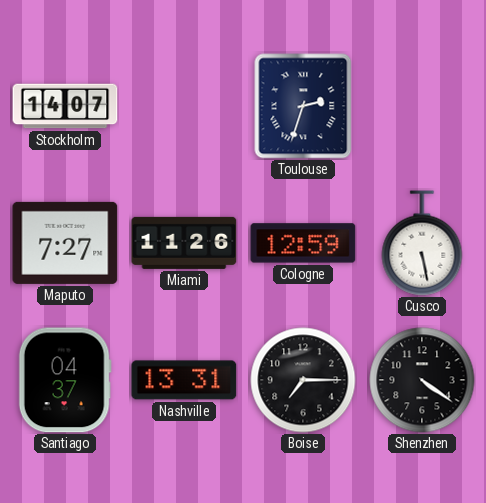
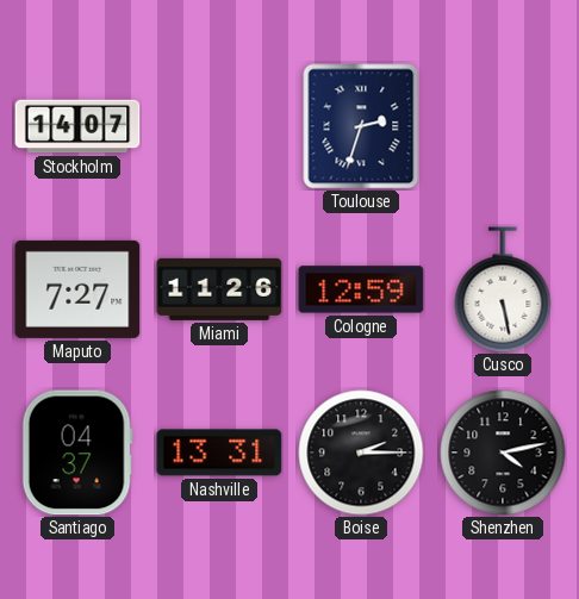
Boise: 7:15 -> 2:15 (361, 453)
Shenzhen: 4:21 -> 4:13 (503, 453)
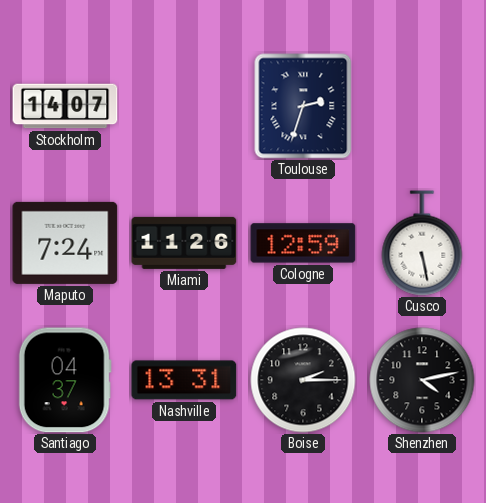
Maputo: 7:27 -> 7:24 (65, 243)
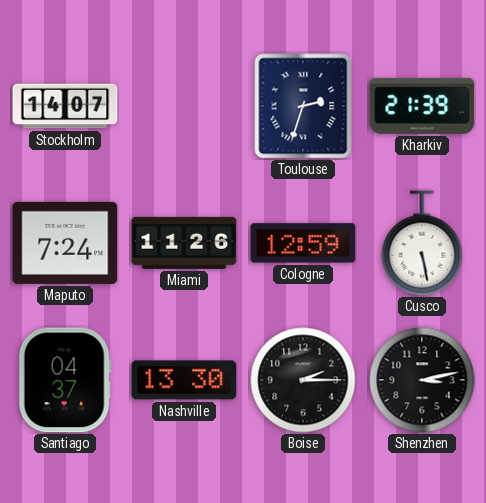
Kharkiv: none -> 21:39 (422, 106)
Nashville: 13:31 -> 13:30 (184, 380)
Shenzhen: 4:13 -> 3:13 (422, 380)
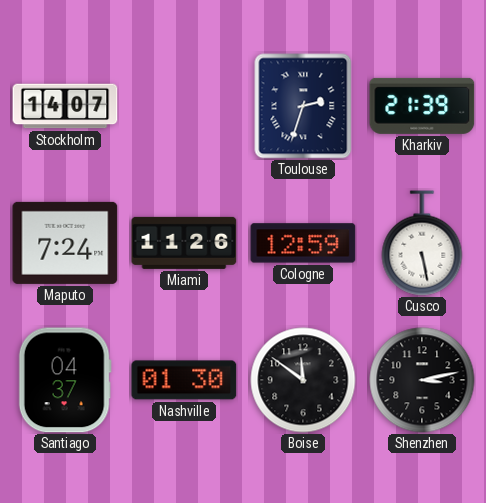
Nashville: 13:30 -> 01:30 (184, 380)
Boise: 2:15 -> 11:51 (303, 380)
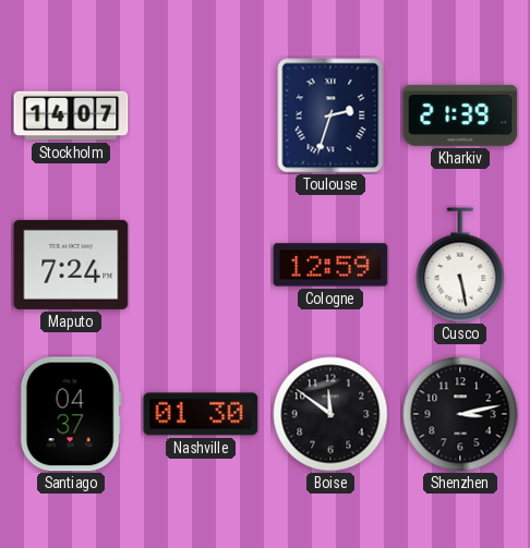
Miami: 11:26 -> none (184, 243)
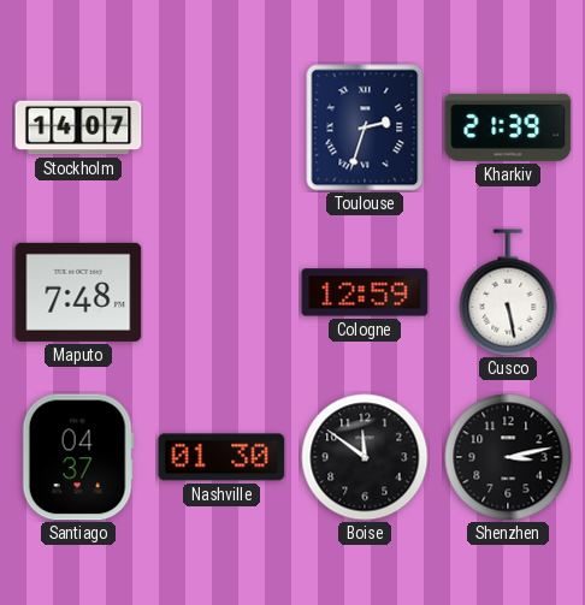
Maputo: 7:24 -> 7:48 (78, 292)
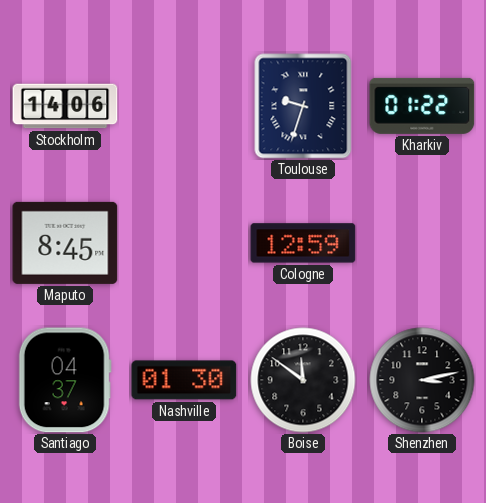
Stockholm: 14:07 -> 14:06 (65, 106)
Toulouse: 2:33 -> 9:33 (303, 106)
Kharkiv: 21:39 -> 01:22 (422, 106)
Maputo: 7:48 -> 8:45 (65, 243)
Cusco: 5:28 -> none (508, 292)
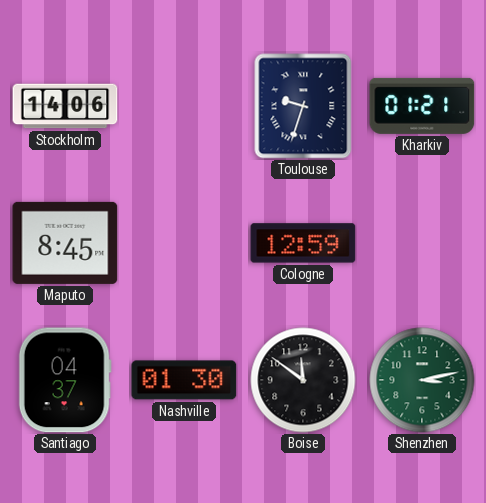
Kharkiv: 01:22 -> 01:21 (422, 106)
Shenzhen dial: black -> green (422, 380)
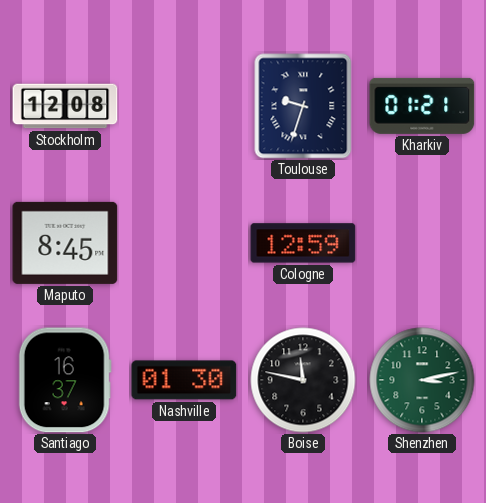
Stockholm: 14:06 -> 12:08 (65, 106)
Santiago: 04:37 -> 16:37 (65, 380)
Boise: 11:51 -> 11:47 (303, 380)
